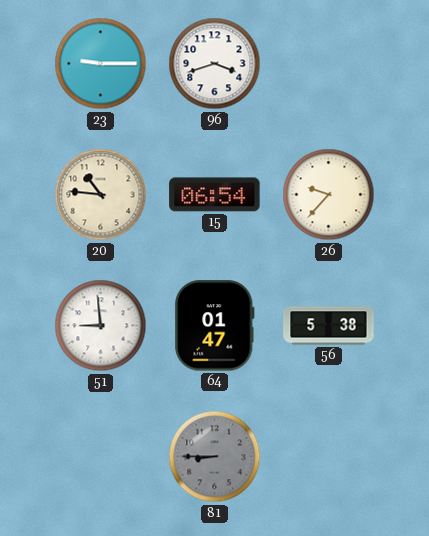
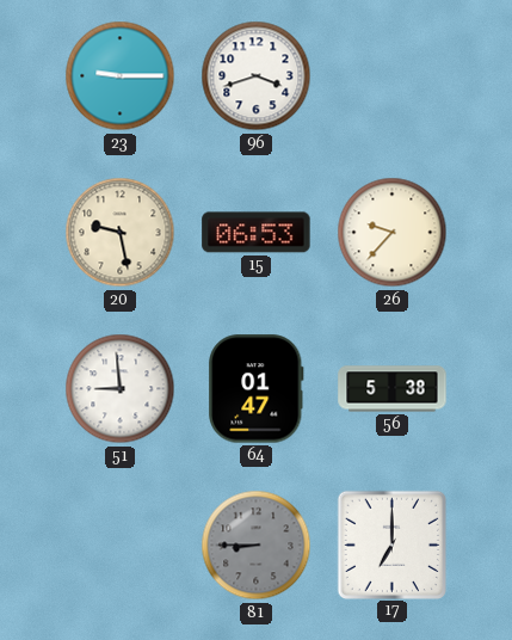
20: 10:46 -> 9:28 (121, 233)
15: 06:54 -> 06:53 (257, 233)
17: none -> 7:00 (391, 544)
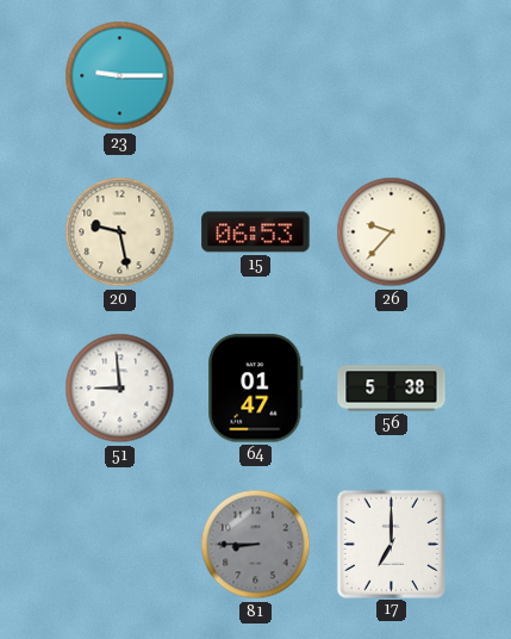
96: 3:42 -> none (257, 76)
